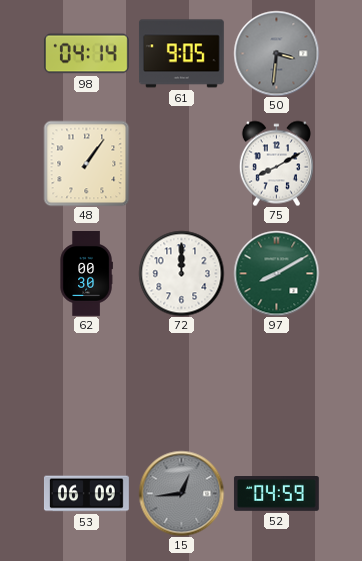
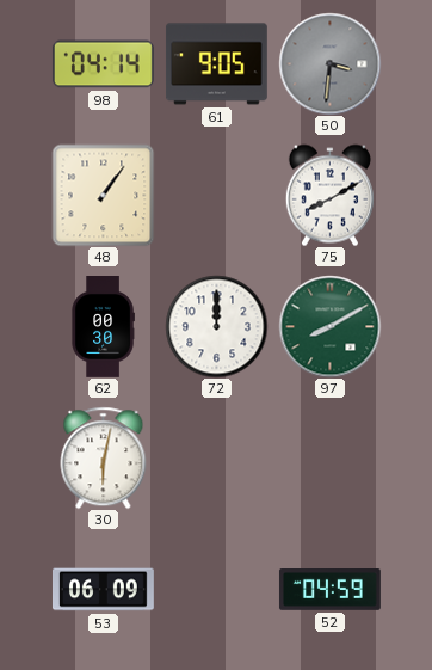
30: none -> 6:02 (104, 457)
15: 12:44 -> none (181, 493)
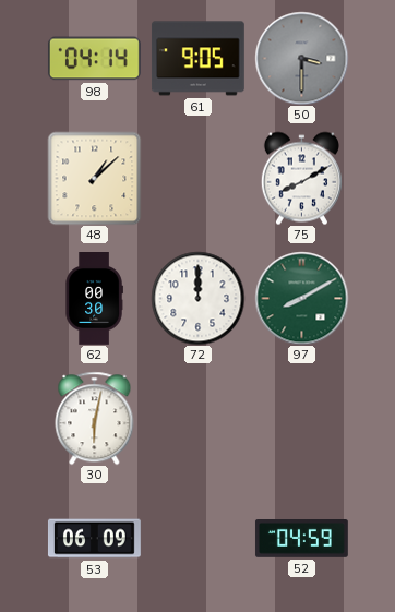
50: 3:31 -> 3:30 (301, 58)
48: 1:06 -> 1:08 (94, 178)
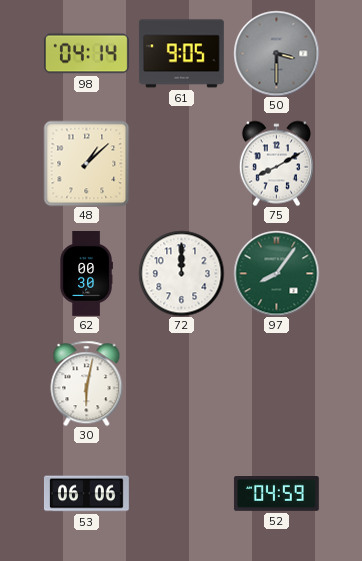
97: 8:10 -> 8:06 (276, 273)
53: 06:09 -> 06:06 (86, 494)
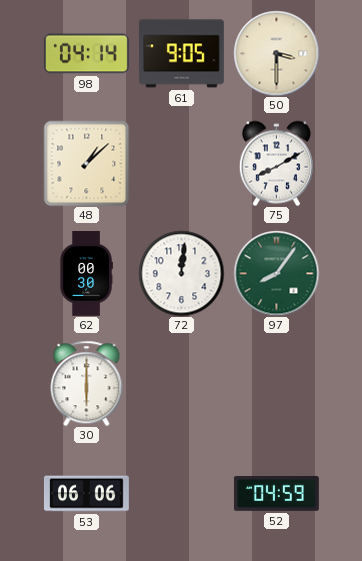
50 dial: grey -> cream (276, 53)
72: 12:00 -> 12:01 (181, 273)
30: 6:02 -> 6:00 (87, 383)
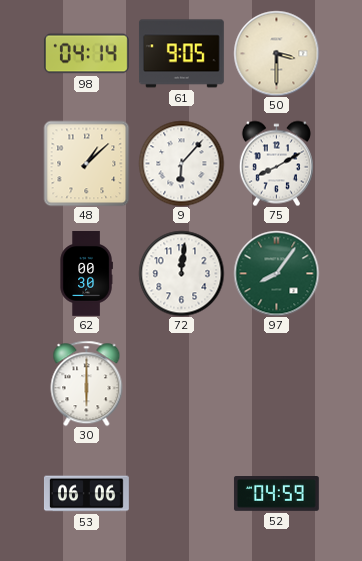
9: none -> 6:07 (181, 163)
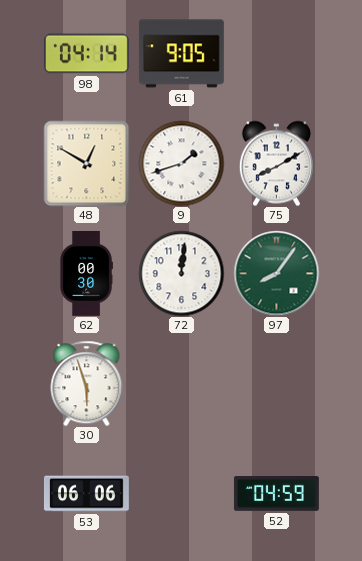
50: 3:30 -> none (276, 53)
48: 1:08 -> 12:50 (86, 163)
9: 6:07 -> 1:42 (181, 163)
30: 6:00 -> 5:57 (87, 383)
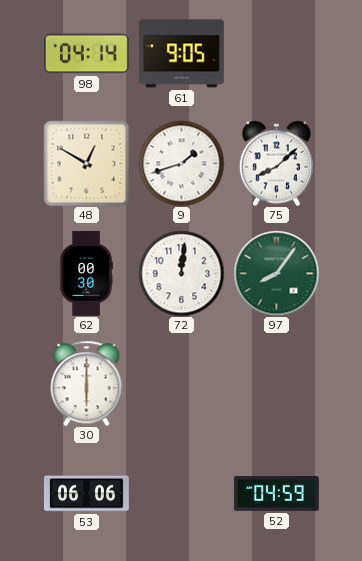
75: 8:10 -> 8:08 (276, 163)
30: 5:57 -> 6:00 (87, 383)
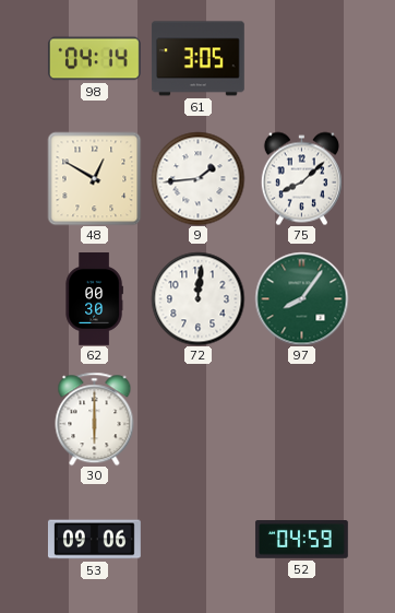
61: 9:05 -> 3:05 (197, 59)
9: 1:42 -> 1:44 (197, 178)
53: 06:06 -> 09:06 (94, 540)
